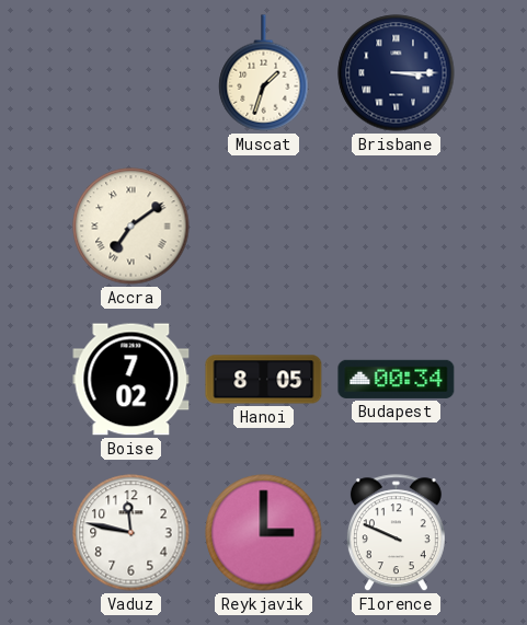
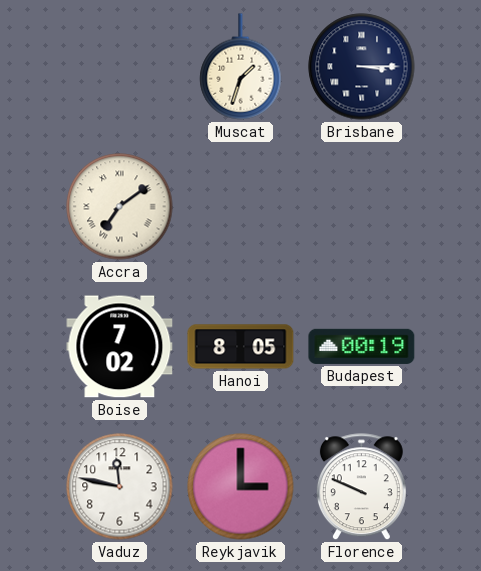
Budapest: 00:34 -> 00:19 (362, 346)
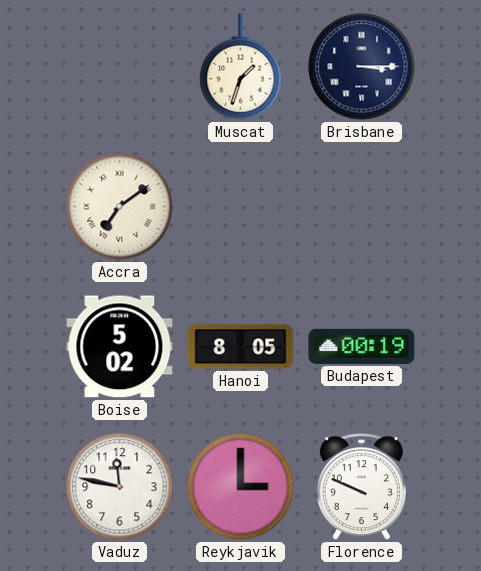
Boise: 7:02 -> 5:02 (120, 347)
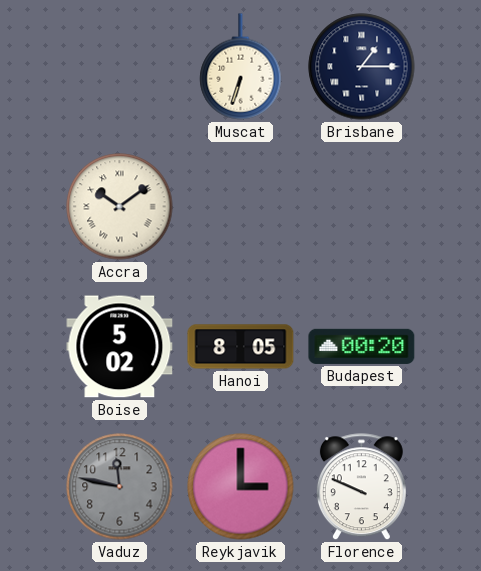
Muscat: 1:33 -> 6:33 (241, 67)
Brisbane: 3:15 -> 1:15 (362, 67)
Accra: 7:09 -> 10:09 (120, 207)
Budapest: 00:19 -> 00:20 (362, 346)
Vaduz dial: white -> grey (120, 487)
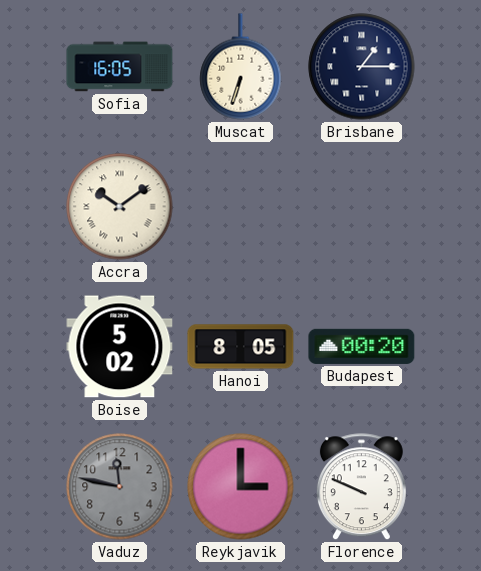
Sofia: none -> 16:05 (120, 67)
